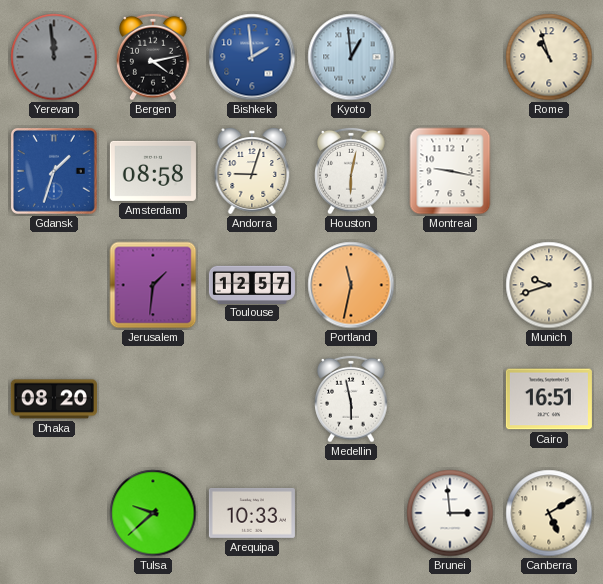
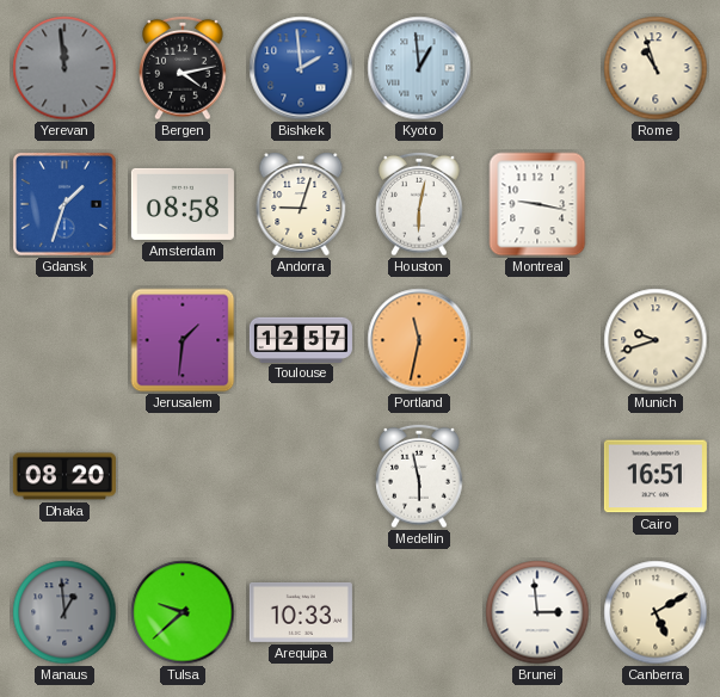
Manaus: none -> 12:59 (64, 612)
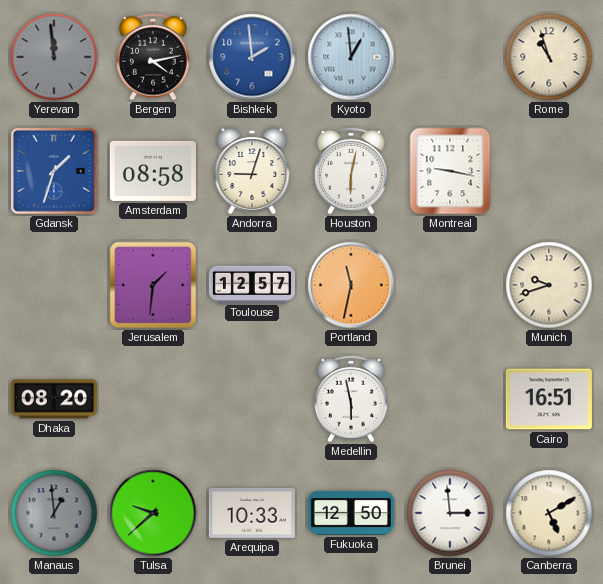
Fukuoka: none -> 12:50 (351, 513)
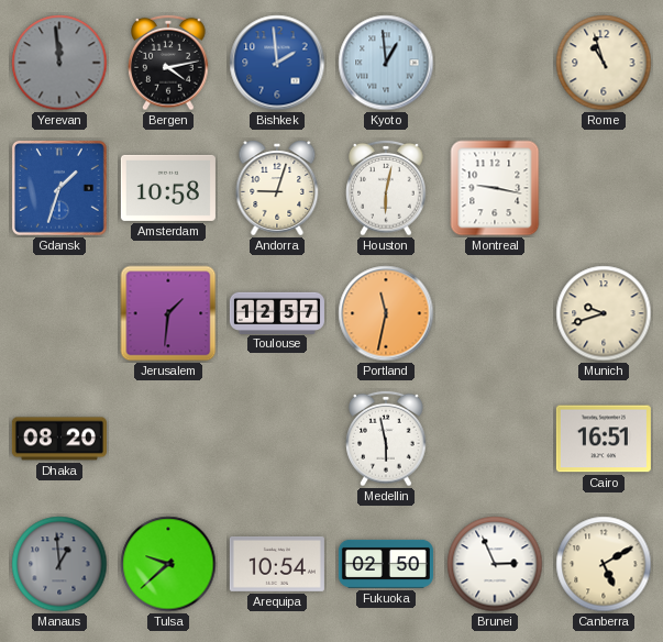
Amsterdam: 08:58 -> 10:58 (168, 188)
Arequipa: 10:33 -> 10:54 (277, 564)
Fukuoka: 12:50 -> 02:50 (386, 564)
Brunei: 2:59 -> 2:56 (495, 564)
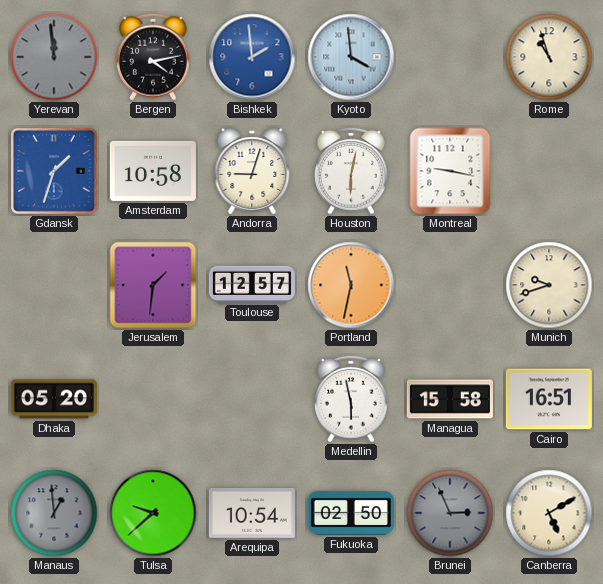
Kyoto: 12:59 -> 3:59 (351, 57)
Dhaka: 08:20 -> 05:20 (54, 399)
Managua: none -> 15:58 (450, 399)
Brunei dial: white -> grey (450, 513)
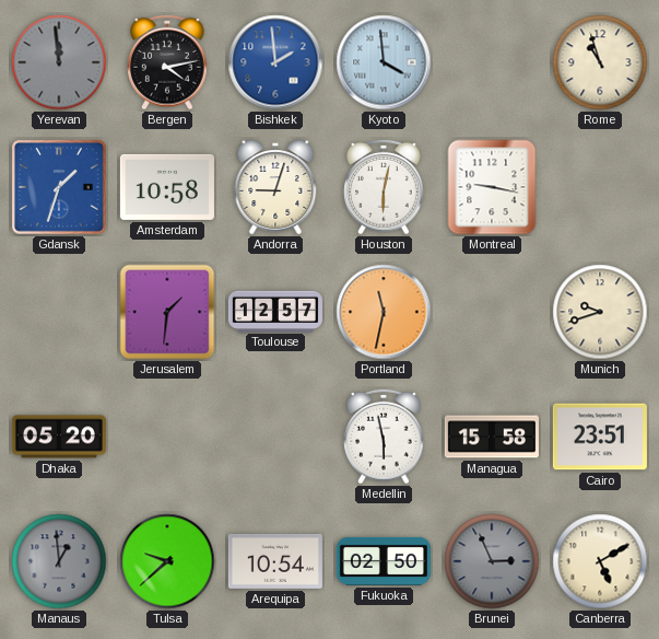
Cairo: 16:51 -> 23:51 (600, 437)
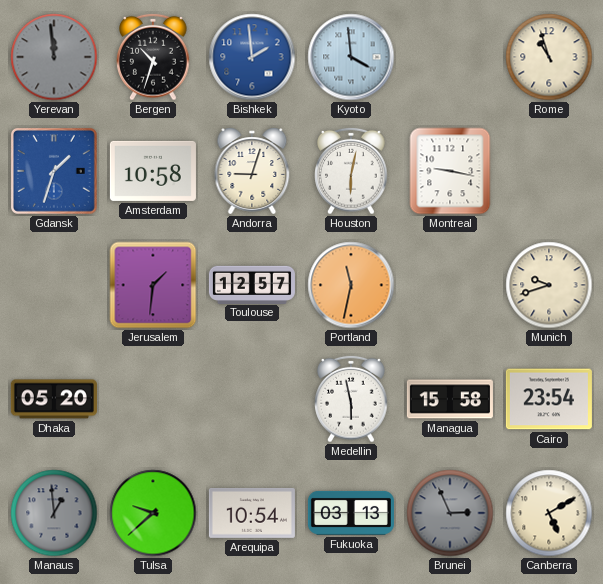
Bergen: 4:13 -> 10:33 (153, 57)
Cairo: 23:51 -> 23:54 (549, 399)
Fukuoka: 02:50 -> 03:13 (351, 513)
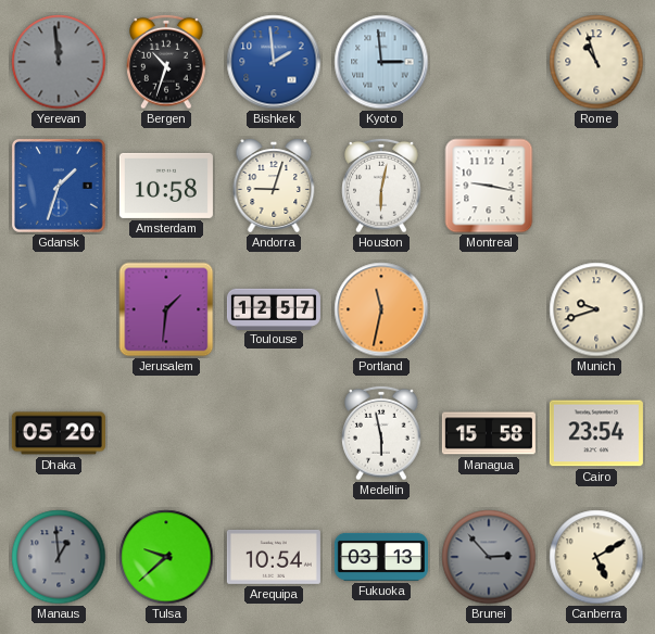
Kyoto: 3:59 -> 2:59 (381, 62)
Brunei: 2:56 -> 2:53 (489, 557)
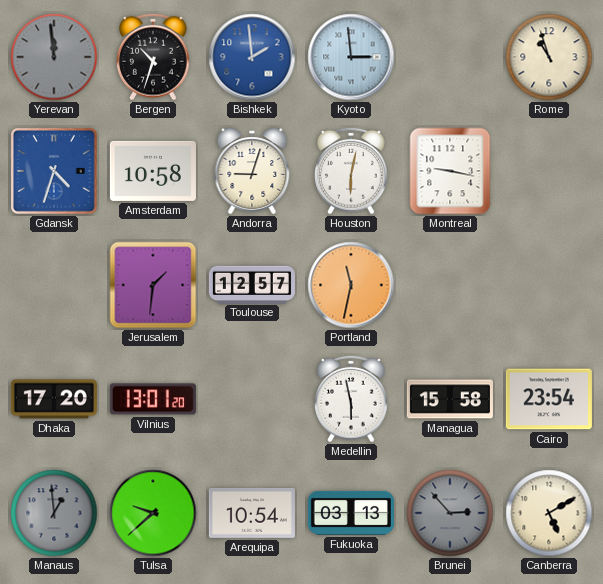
Gdansk: 1:33 -> 4:33 (54, 171)
Munich: 9:42 -> none (596, 309)
Dhaka: 05:20 -> 17:20 (54, 399)
Vilnius: none -> 13:01 (153, 399)
